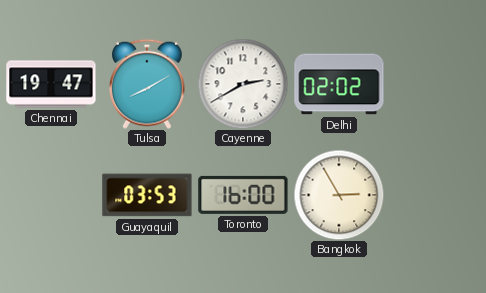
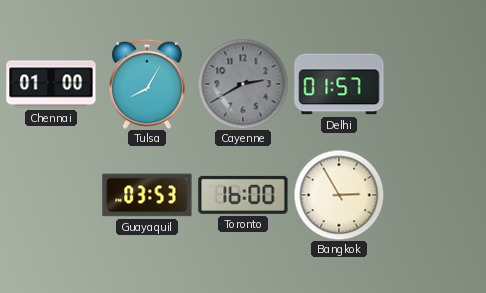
Chennai: 19:47 -> 01:00 (51, 84)
Tulsa: 8:10 -> 8:05 (147, 84)
Cayenne dial: white -> grey (243, 84)
Delhi: 02:02 -> 01:57 (339, 84)
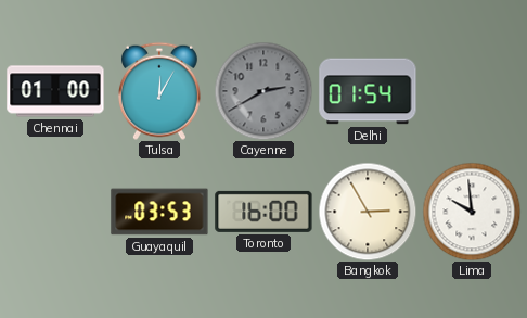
Tulsa: 8:05 -> 12:05 (159, 91)
Delhi: 01:57 -> 01:54 (368, 91)
Lima: none -> 9:59 (472, 212)
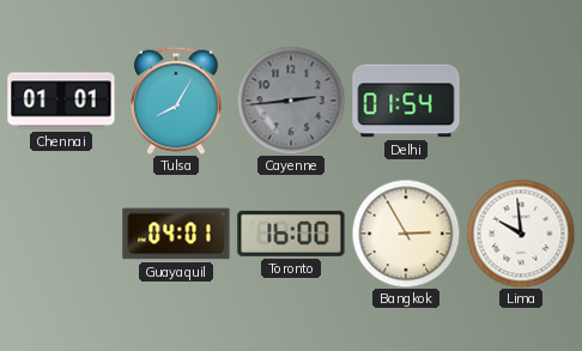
Chennai: 01:00 -> 01:01 (61, 101)
Tulsa: 12:05 -> 8:05 (176, 101)
Cayenne: 2:40 -> 2:44 (291, 101)
Guayaquil: 03:53 -> 04:01 (176, 234)
